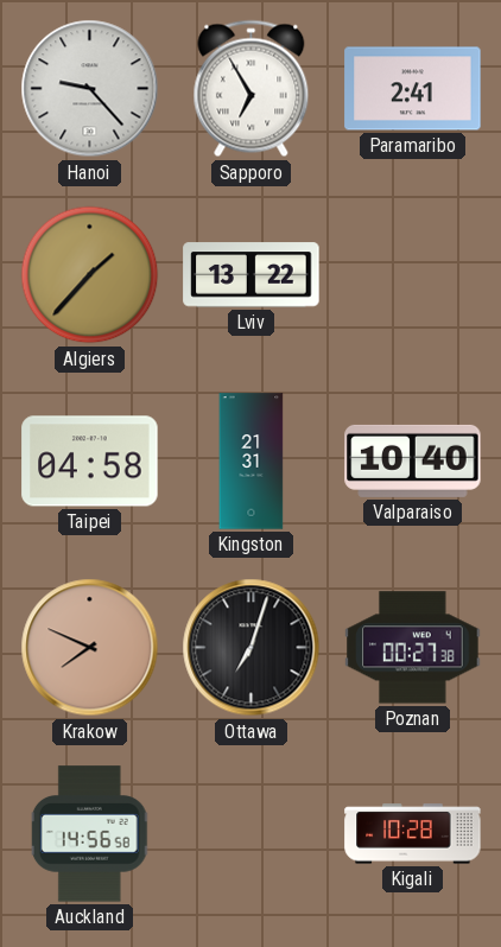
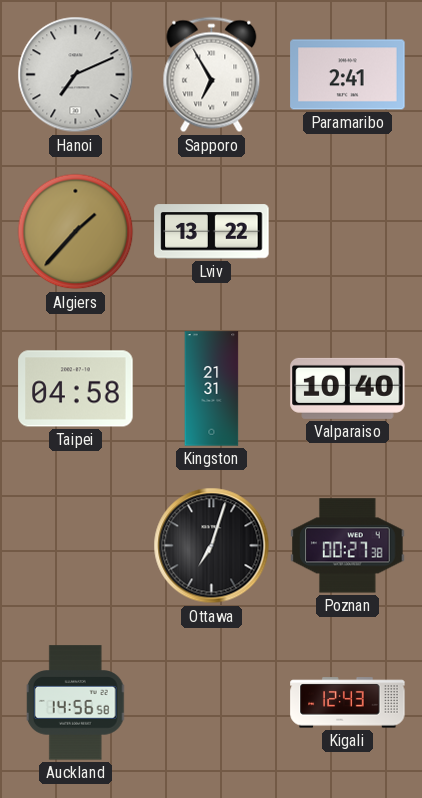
Hanoi: 9:23 -> 7:11 (76, 75)
Krakow: 7:49 -> none (90, 648)
Kigali: 10:28 -> 12:43 (348, 703)
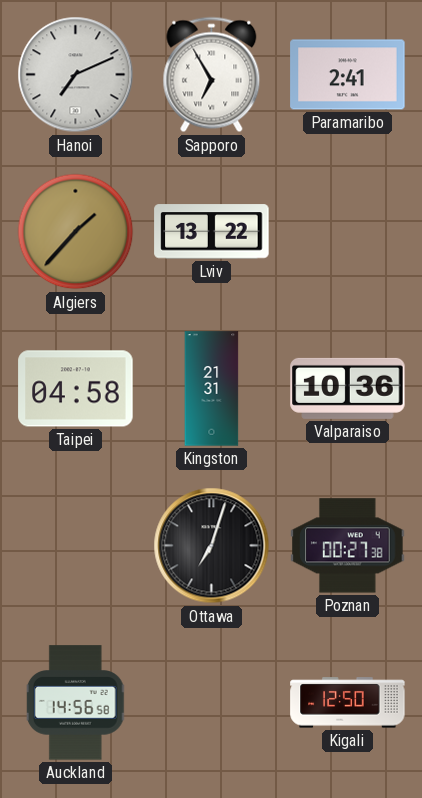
Valparaiso: 10:40 -> 10:36 (348, 388)
Kigali: 12:43 -> 12:50 (348, 703)
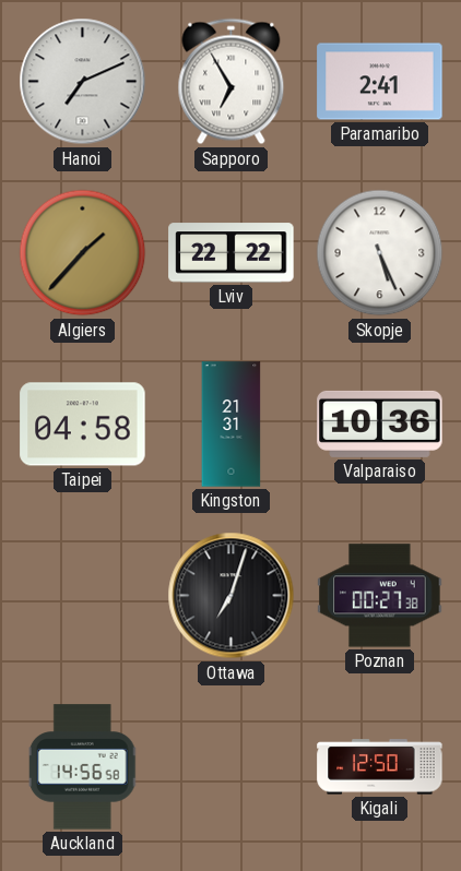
Lviv: 13:22 -> 22:22 (232, 253)
Skopje: none -> 5:26 (380, 253)
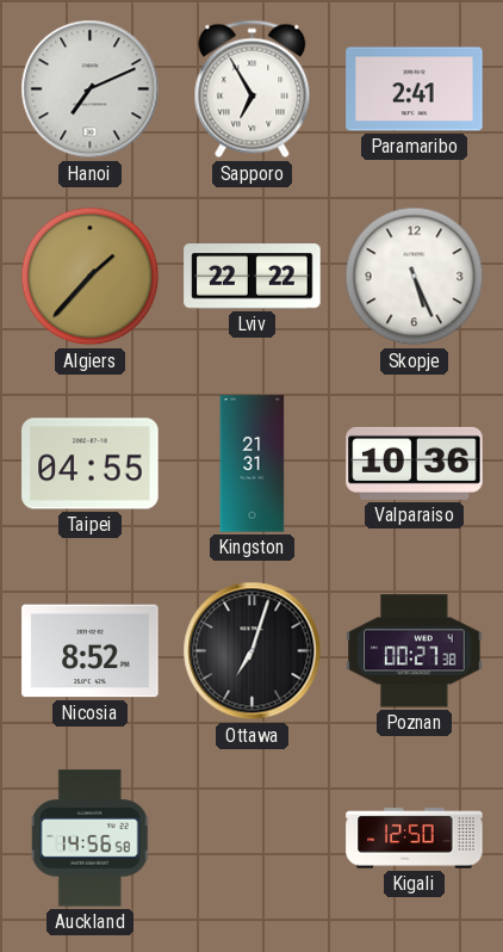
Taipei: 04:58 -> 04:55 (91, 464)
Nicosia: none -> 8:52 (91, 651)
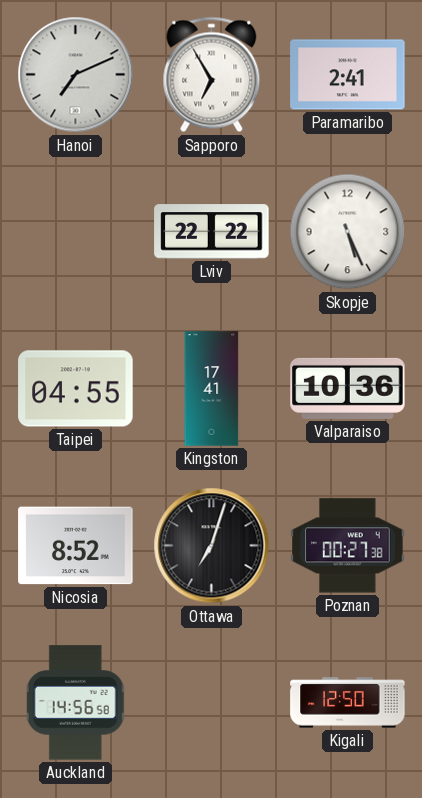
Algiers: 1:37 -> none (91, 277)
Kingston: 21:31 -> 17:41 (212, 389)
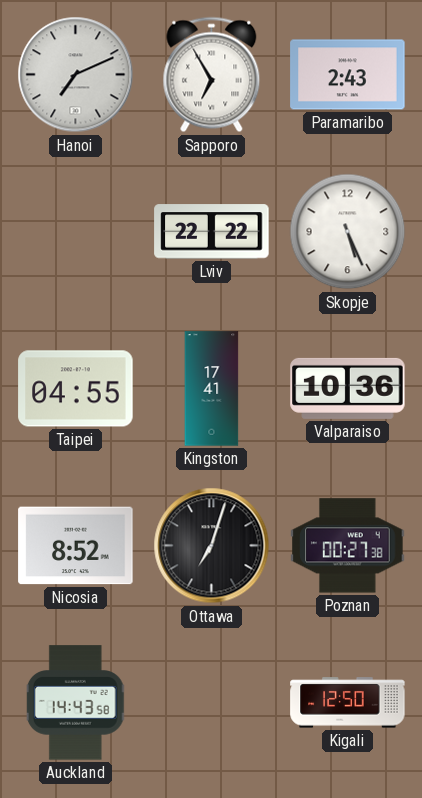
Paramaribo: 2:41 -> 2:43 (348, 75)
Auckland: 14:56 -> 14:43 (76, 703)
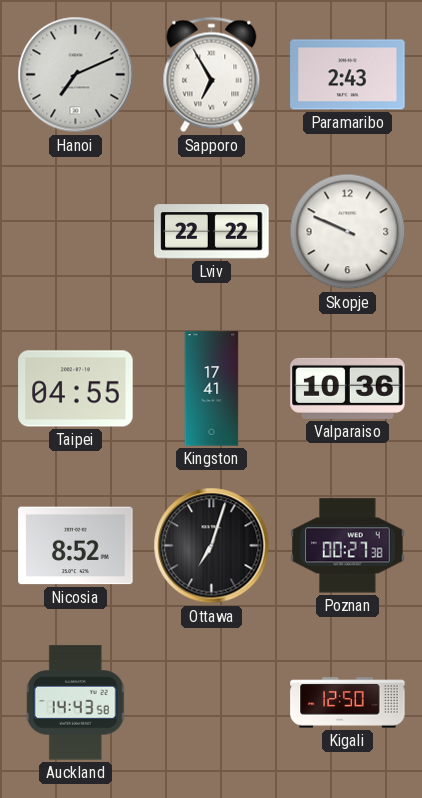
Skopje: 5:26 -> 9:49 (348, 232)
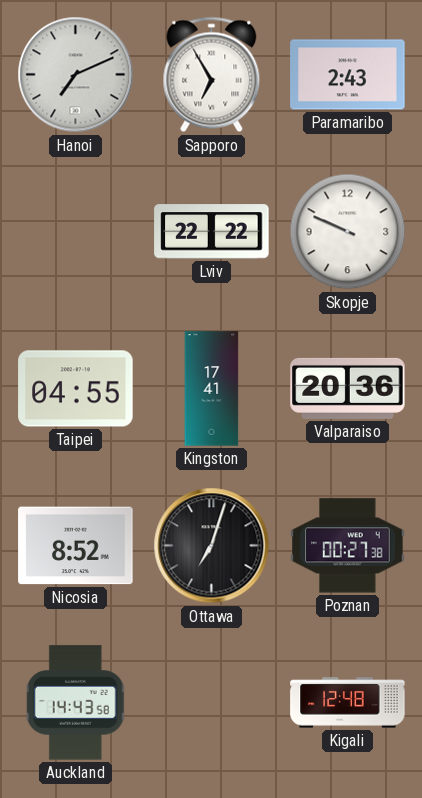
Valparaiso: 10:36 -> 20:36 (348, 388)
Kigali: 12:50 -> 12:48 (348, 703)
